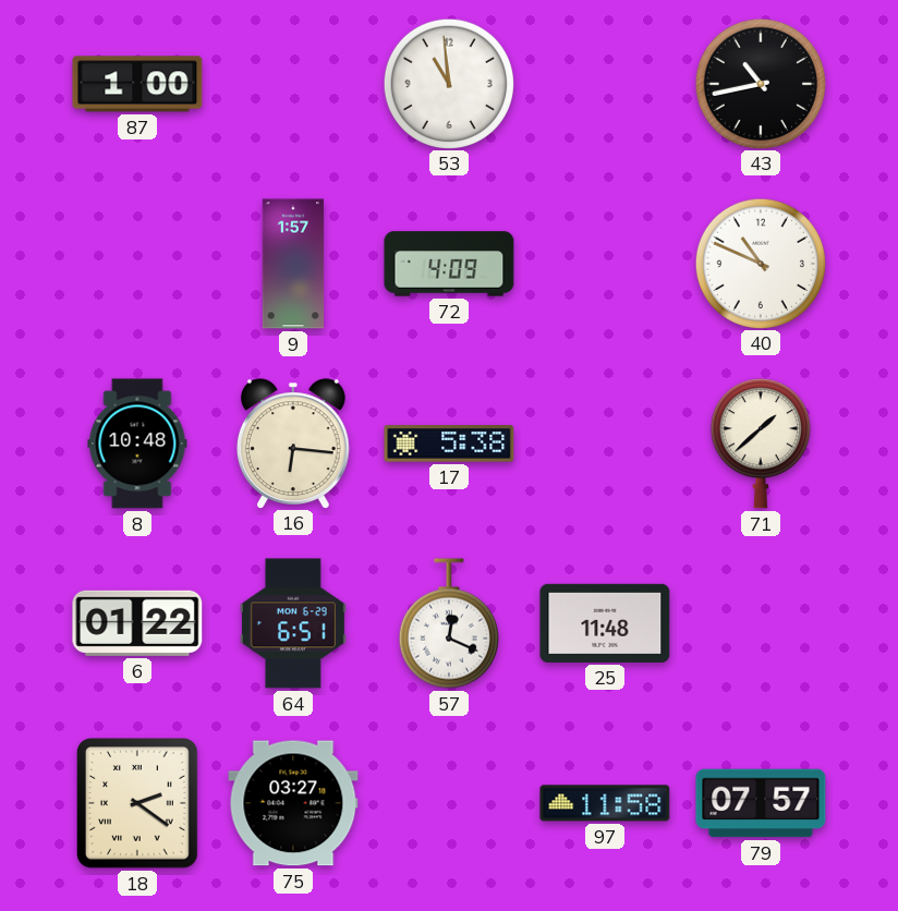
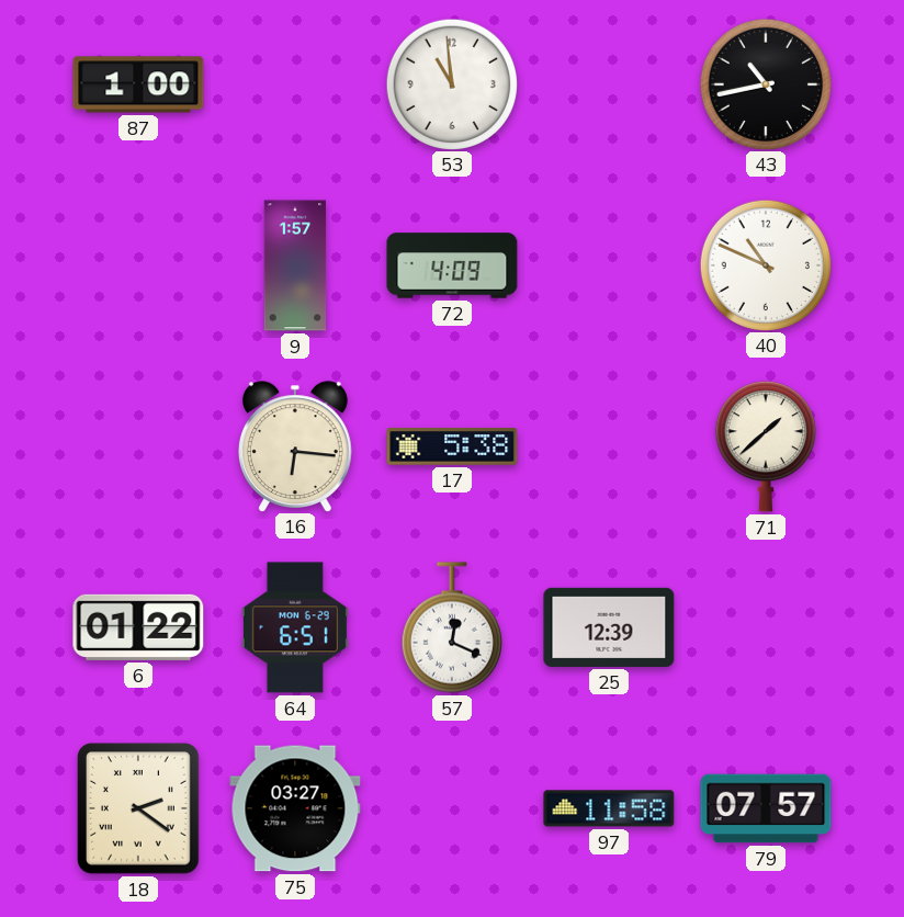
8: 10:48 -> none (137, 444)
25: 11:48 -> 12:39 (609, 627)
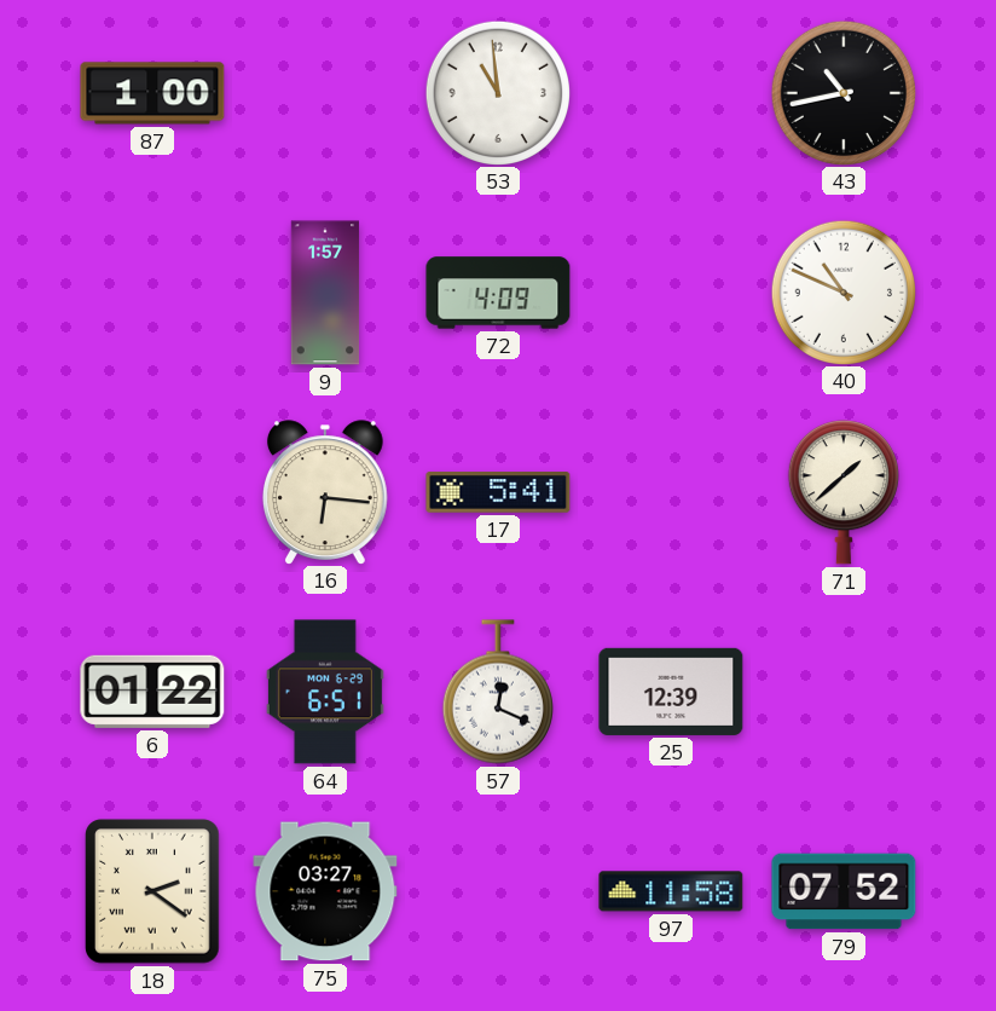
17: 5:38 -> 5:41 (498, 492)
79: 07:57 -> 07:52 (844, 891)
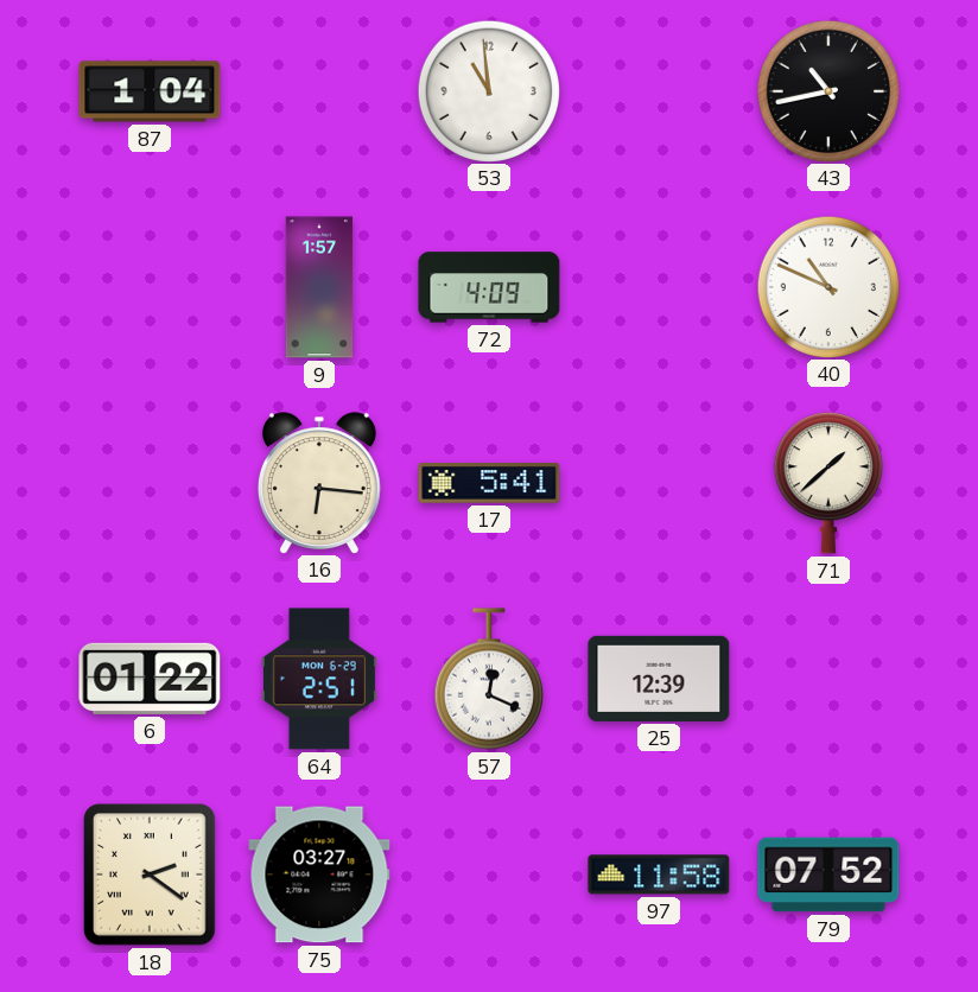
87: 1:00 -> 1:04 (150, 91)
64: 6:51 -> 2:51 (319, 679)
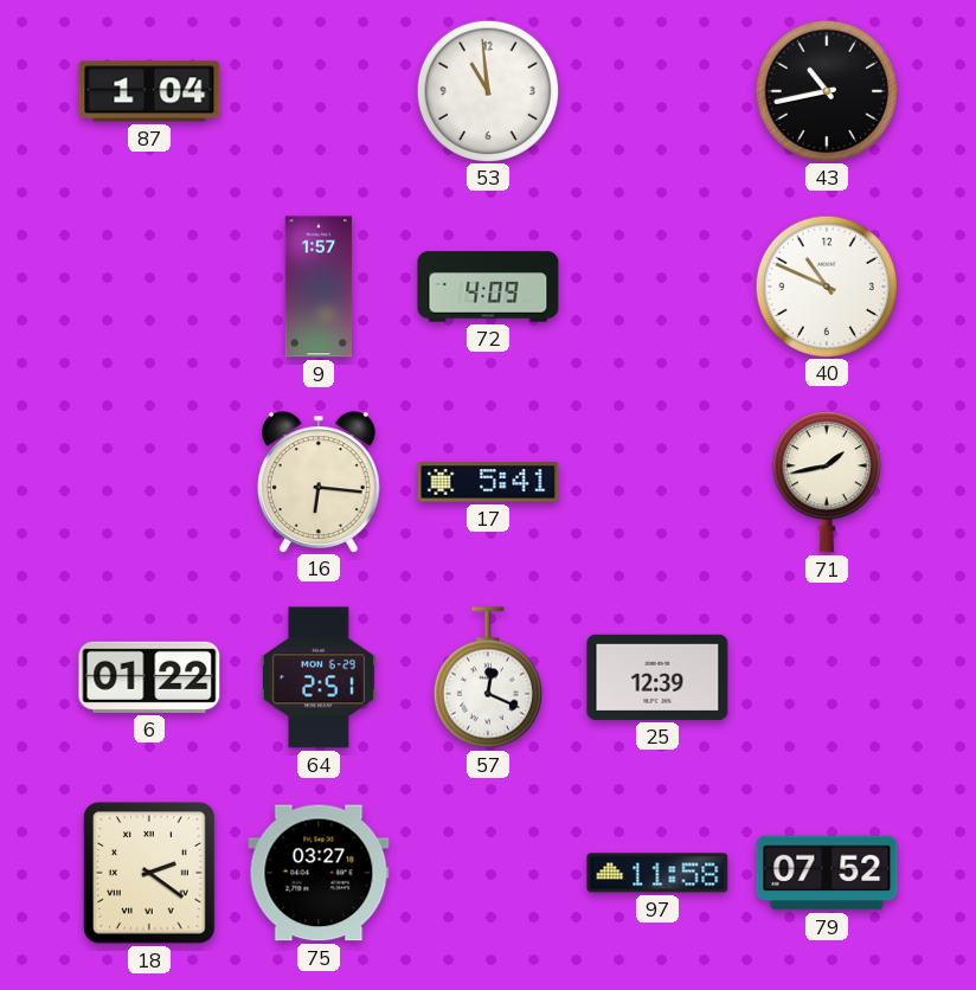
71: 1:38 -> 1:43 (827, 482)
